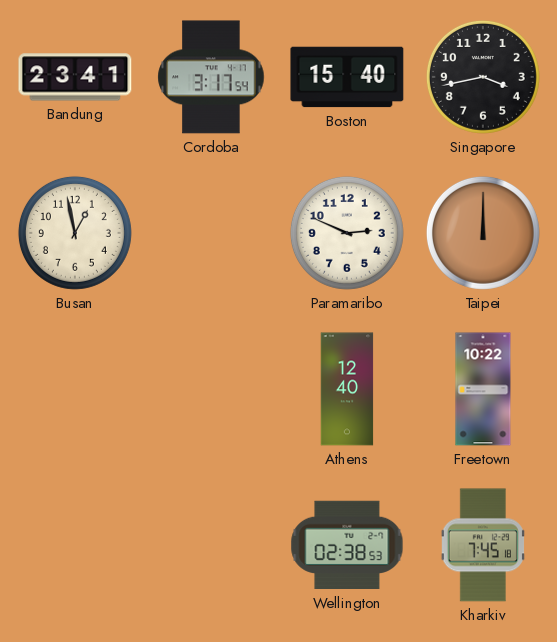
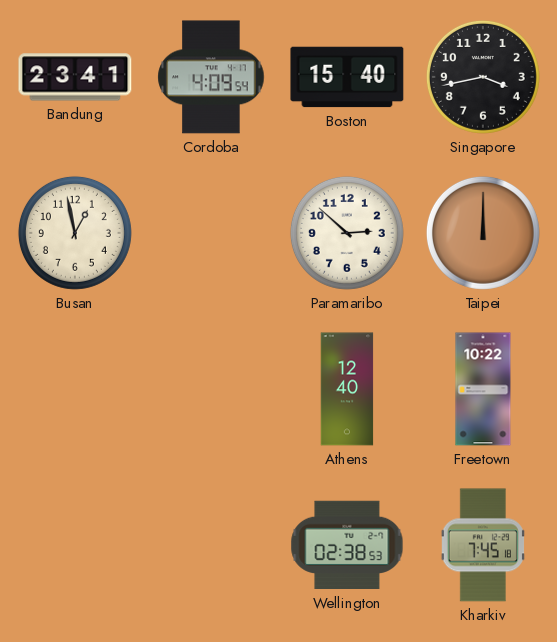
Cordoba: 3:17 -> 4:09 (211, 77)
Paramaribo: 2:49 -> 2:52 (347, 233)
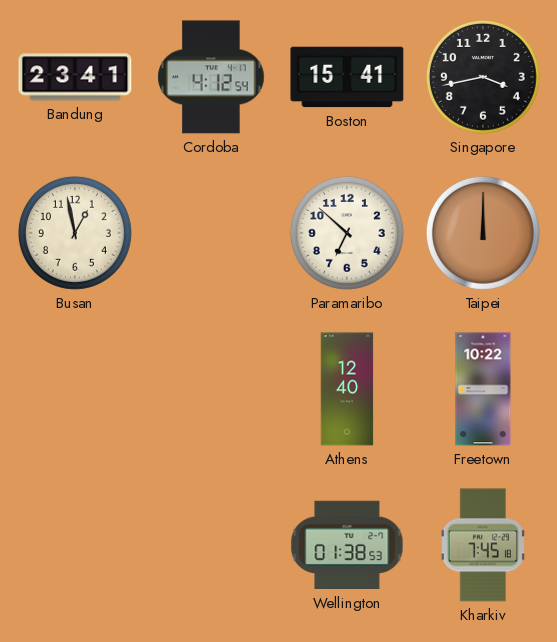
Cordoba: 4:09 -> 4:12 (211, 77)
Boston: 15:40 -> 15:41 (347, 77)
Paramaribo: 2:52 -> 6:52 (347, 233)
Wellington: 02:38 -> 01:38 (347, 545)
